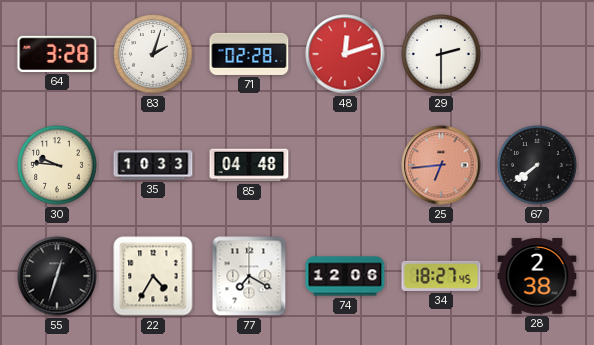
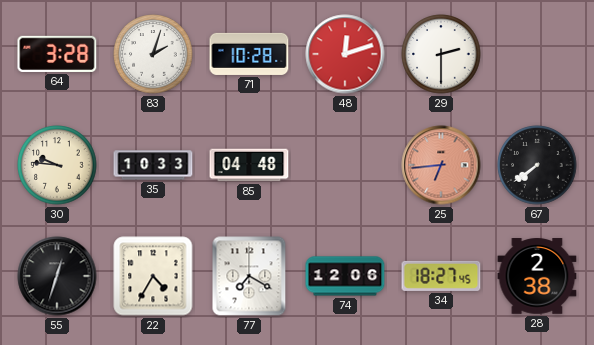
71: 02:28 -> 10:28 (249, 54)
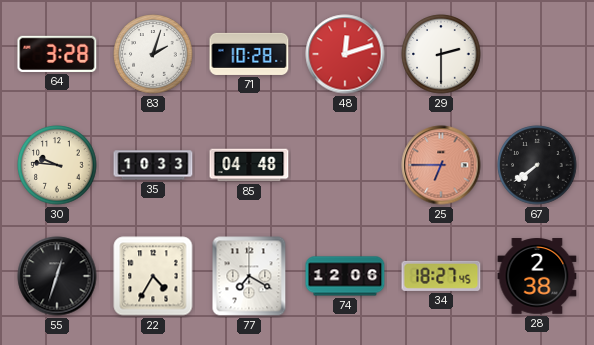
25: 6:44 -> 6:45 (441, 165)
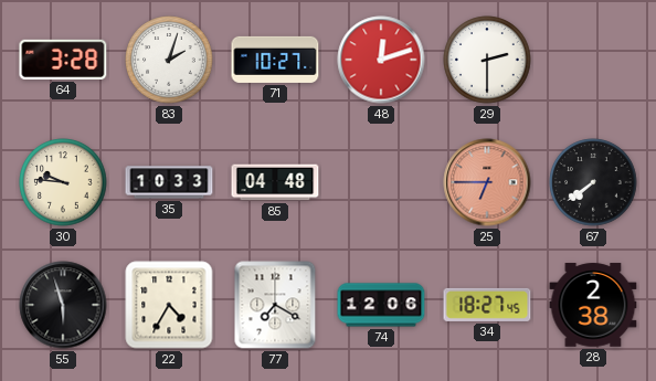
71: 10:28 -> 10:27 (275, 60)
55: 12:33 -> 5:57 (63, 305)
